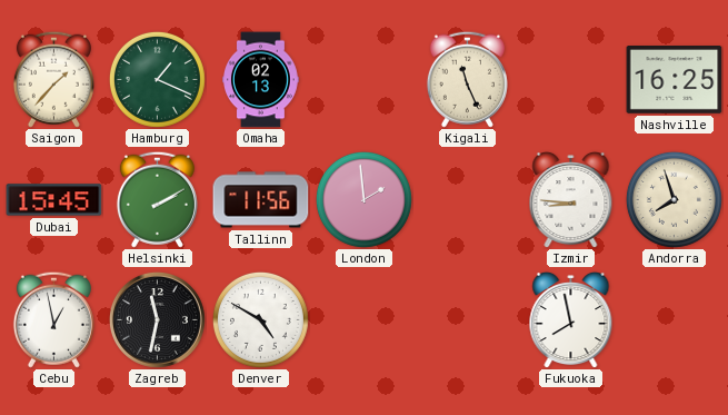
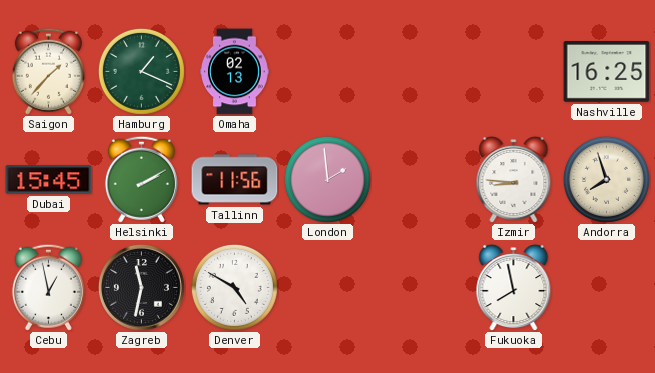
Kigali: 11:26 -> none (467, 79)
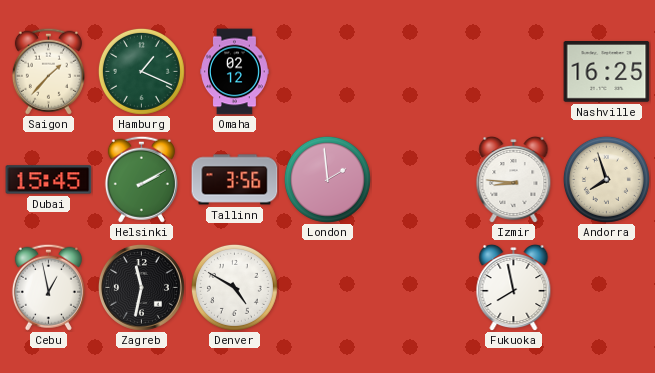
Omaha: 02:13 -> 02:12 (235, 72)
Tallinn: 11:56 -> 3:56 (235, 180)
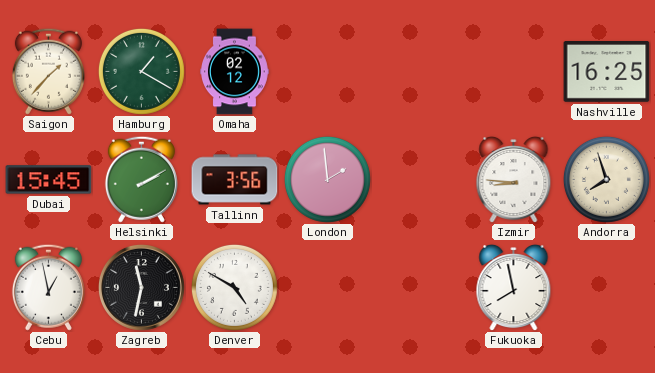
Hamburg: 1:19 -> 1:20 (141, 71)
